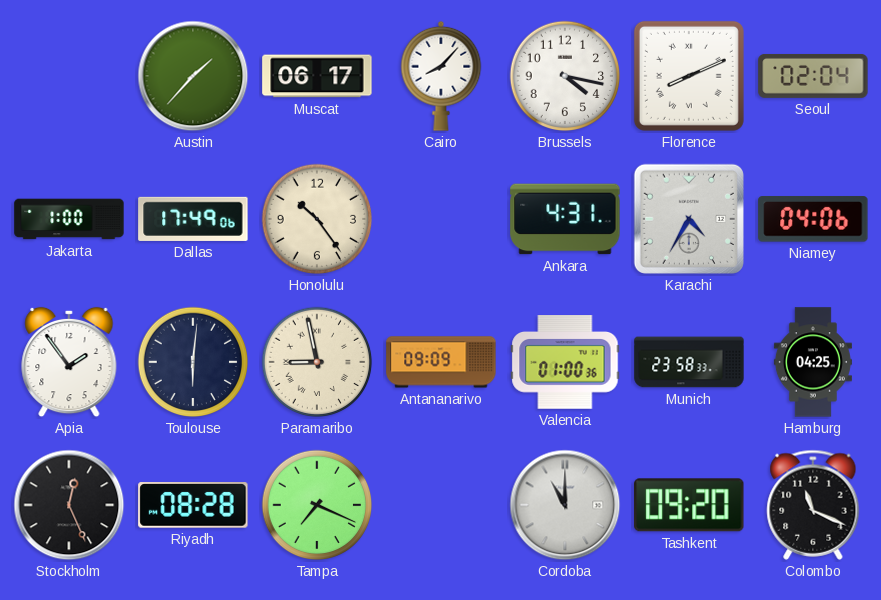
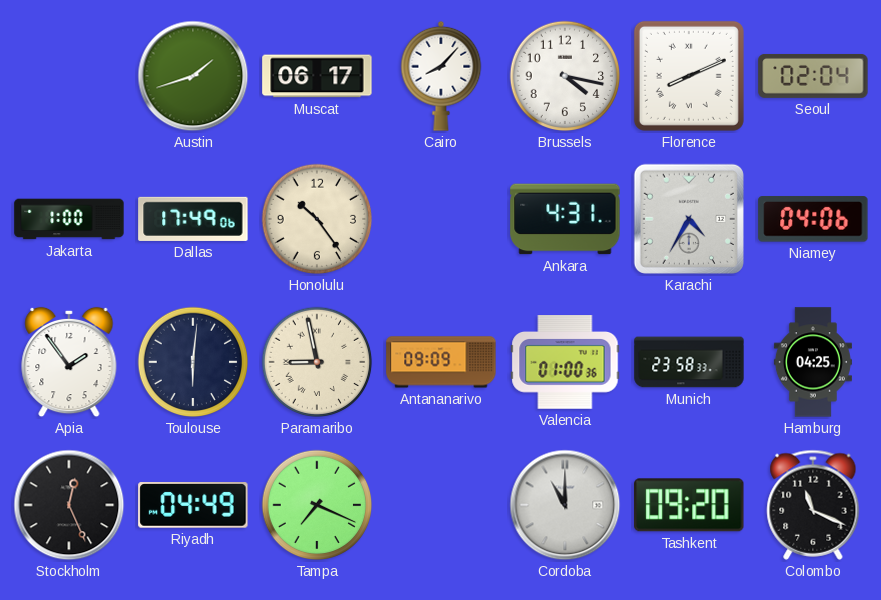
Austin: 1:37 -> 1:42 (193, 76)
Riyadh: 08:28 -> 04:49 (193, 505)
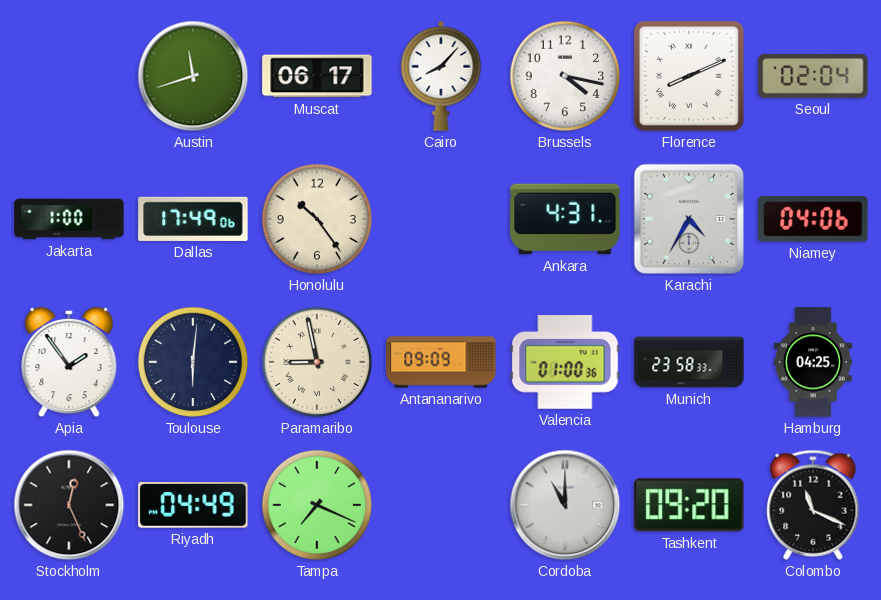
Austin: 1:42 -> 11:42 (193, 76)
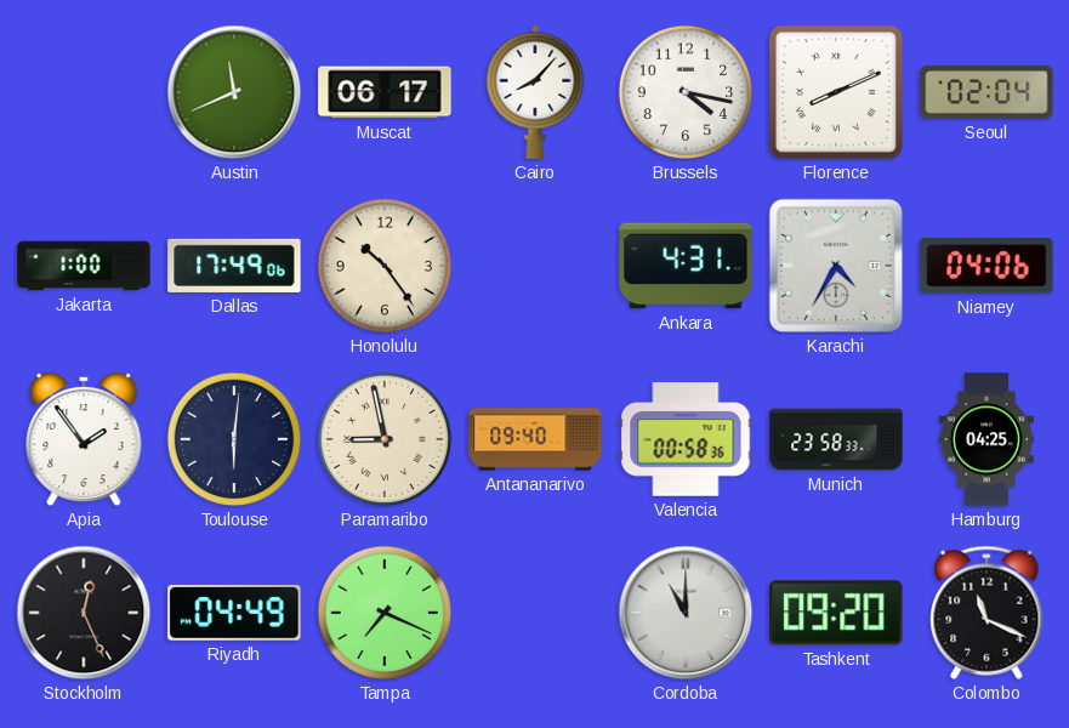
Austin: 11:42 -> 11:41 (234, 92)
Antananarivo: 09:09 -> 09:40 (535, 439)
Valencia: 01:00 -> 00:58 (686, 439)
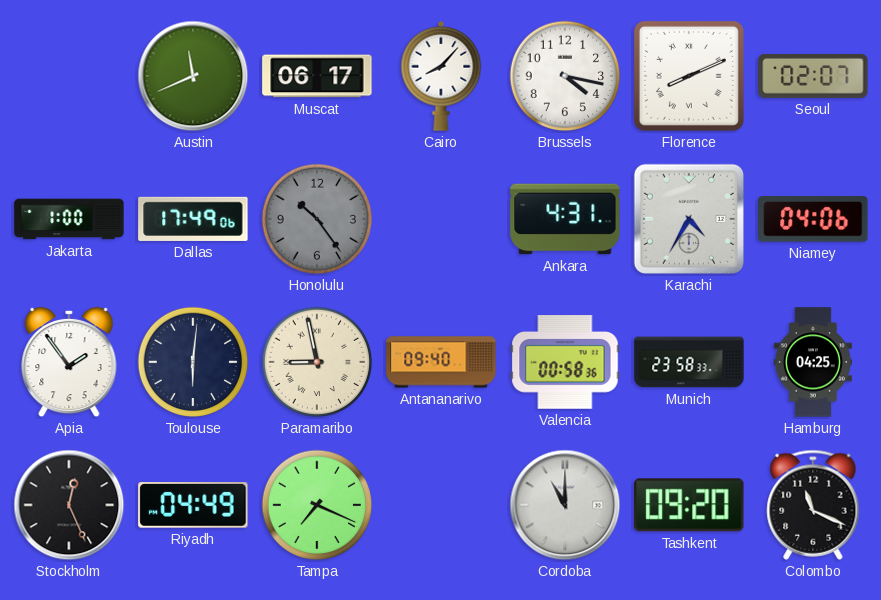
Seoul: 02:04 -> 02:07 (813, 76)
Honolulu dial: cream -> grey (317, 219)
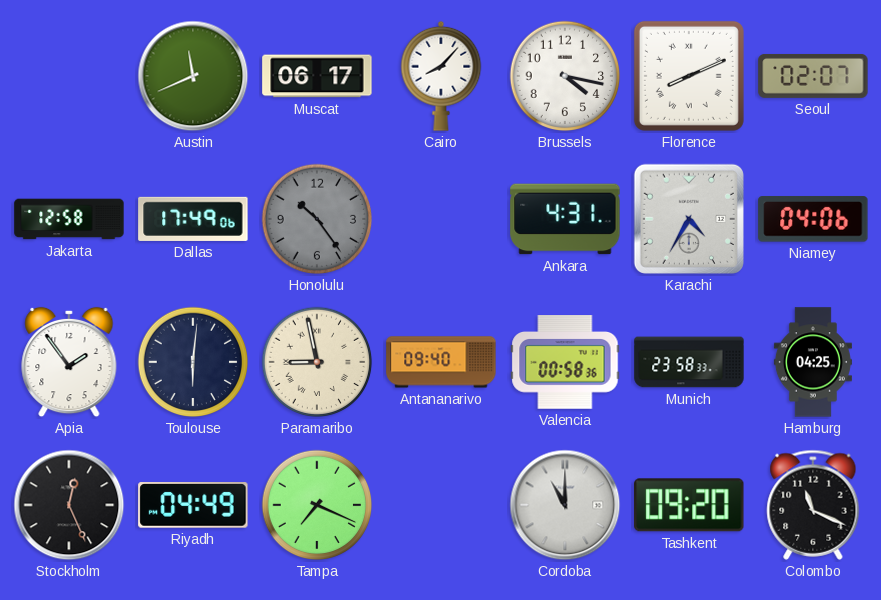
Jakarta: 1:00 -> 12:58 (69, 219)
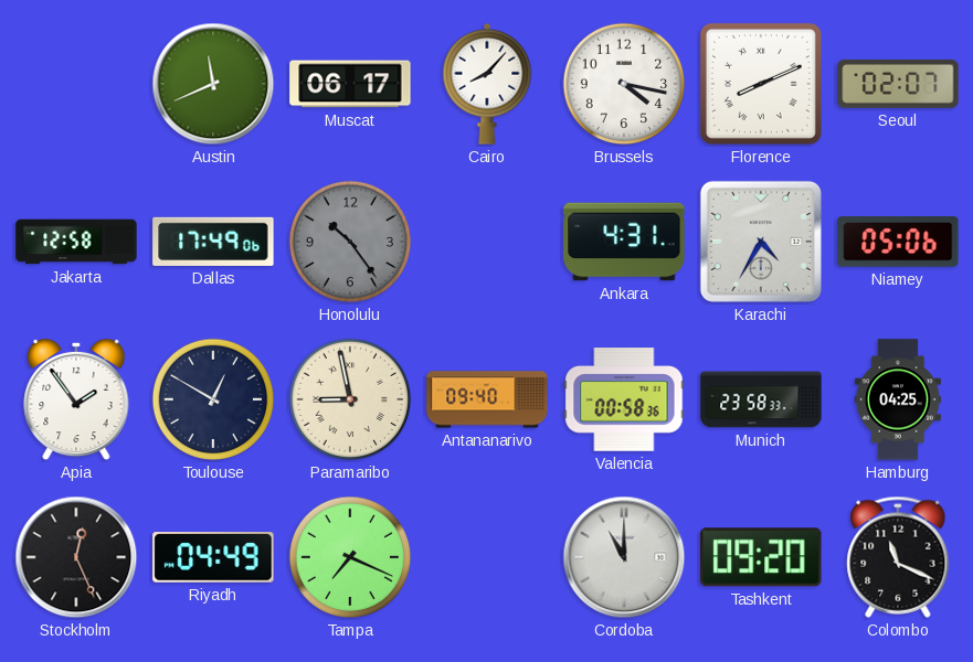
Niamey: 04:06 -> 05:06 (898, 242)
Toulouse: 6:01 -> 12:50 (213, 399)
